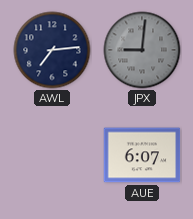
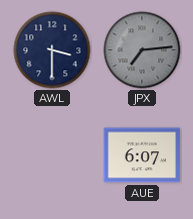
AWL: 7:14 -> 3:30 (52, 50)
JPX: 9:01 -> 7:14 (142, 50)
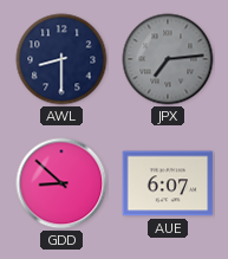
AWL: 3:30 -> 8:30 (61, 59)
GDD: none -> 8:52 (61, 183)
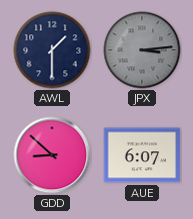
AWL: 8:30 -> 1:30 (52, 50)
JPX: 7:14 -> 3:14 (142, 50)
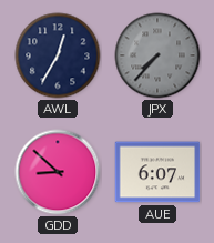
AWL: 1:30 -> 12:35 (58, 55)
JPX: 3:14 -> 7:37 (157, 55)
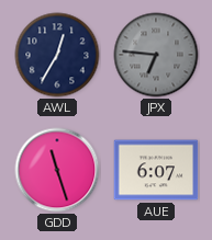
JPX: 7:37 -> 6:46 (156, 55)
GDD: 8:52 -> 11:27 (57, 170)
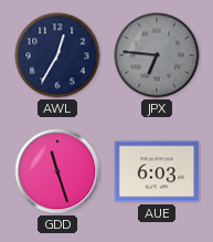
AUE: 6:07 -> 6:03 (157, 171)
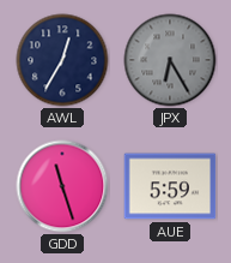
JPX: 6:46 -> 6:25 (170, 60)
AUE: 6:03 -> 5:59 (170, 186)
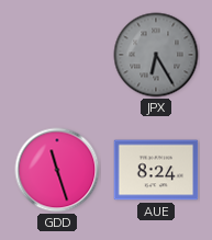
AWL: 12:35 -> none (62, 60)
AUE: 5:59 -> 8:24 (156, 170)
